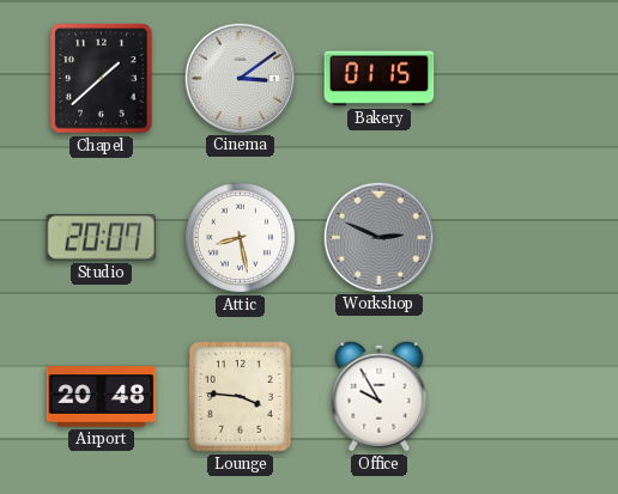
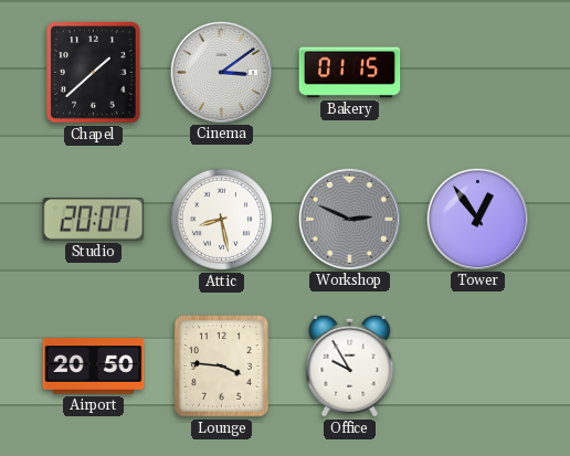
Tower: none -> 12:54 (477, 219)
Airport: 20:48 -> 20:50 (94, 367)
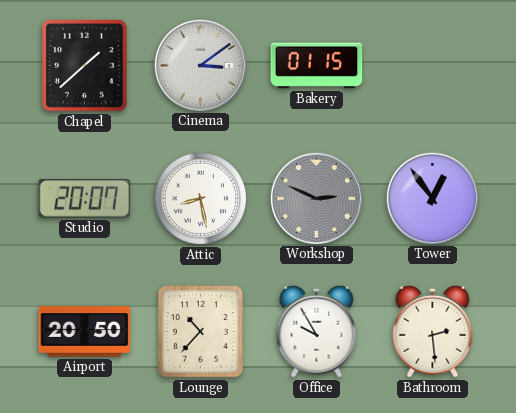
Lounge: 3:46 -> 10:37 (201, 332)
Bathroom: none -> 2:29 (433, 331)
